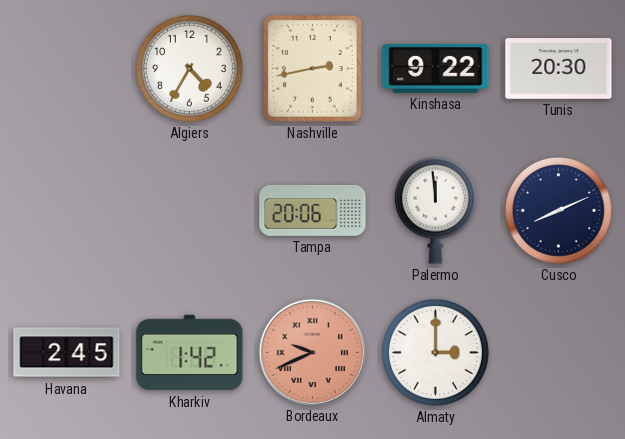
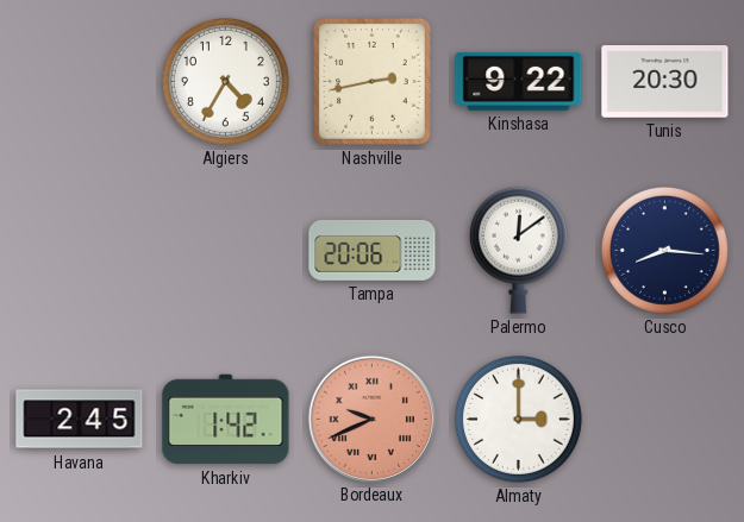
Palermo: 11:59 -> 12:09 (518, 250)
Cusco: 8:11 -> 8:16 (664, 250)
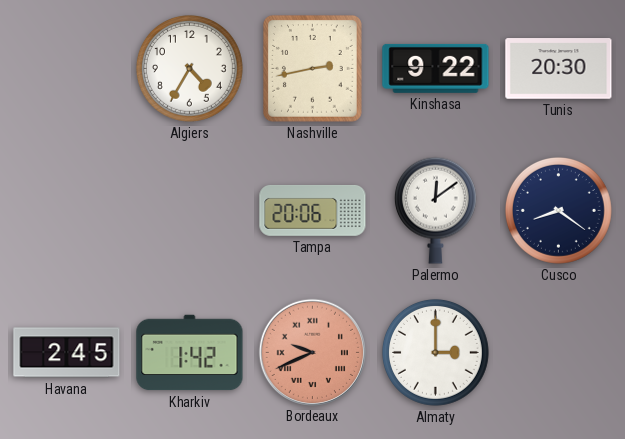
Cusco: 8:16 -> 8:21 (558, 210)
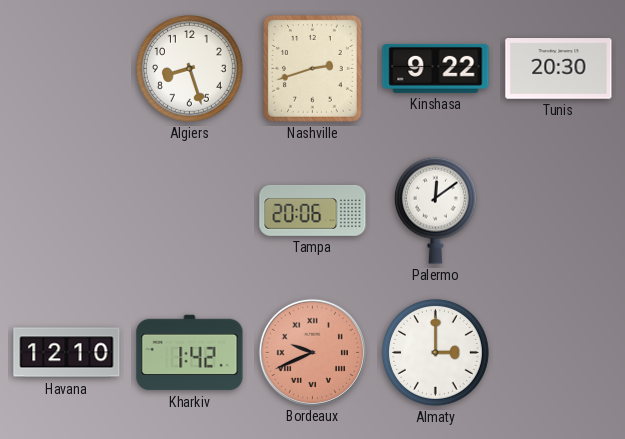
Algiers: 4:35 -> 8:27 (189, 68)
Nashville: 2:43 -> 2:42 (312, 68)
Cusco: 8:21 -> none (558, 210)
Havana: 2:45 -> 12:10 (67, 353)
